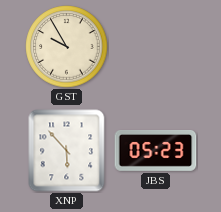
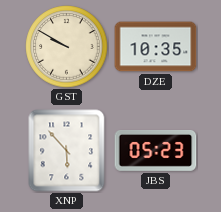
GST: 9:55 -> 9:50 (67, 47)
DZE: none -> 10:35 (156, 47)
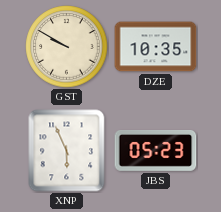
XNP: 5:53 -> 5:56 (67, 151)
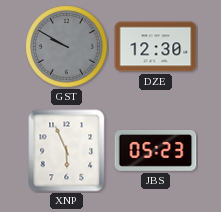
GST dial: cream -> grey (67, 47)
DZE: 10:35 -> 12:30 (156, 47)
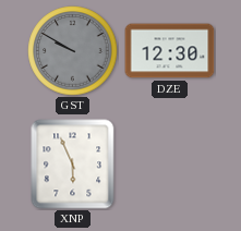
JBS: 05:23 -> none (156, 151)
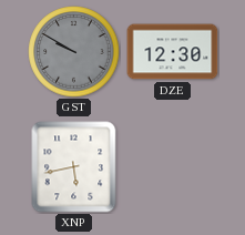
XNP: 5:56 -> 5:43 (74, 167)
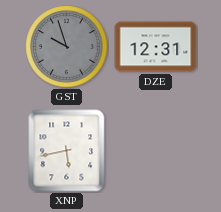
GST: 9:50 -> 9:57 (67, 47)
DZE: 12:30 -> 12:31 (156, 47)
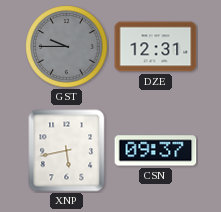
GST: 9:57 -> 9:45 (67, 47)
CSN: none -> 09:37 (156, 151)
